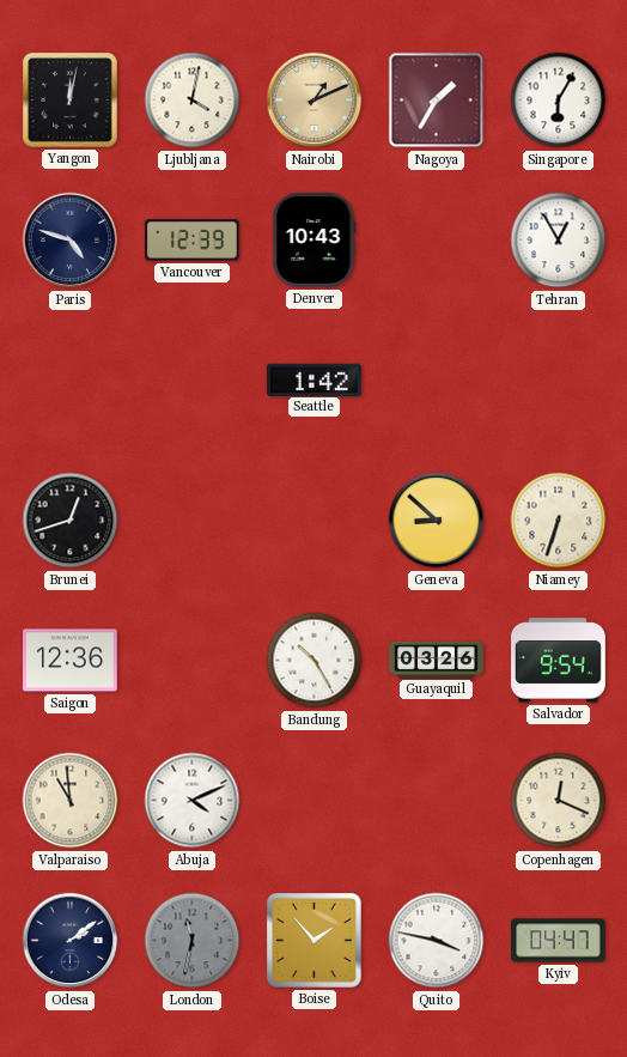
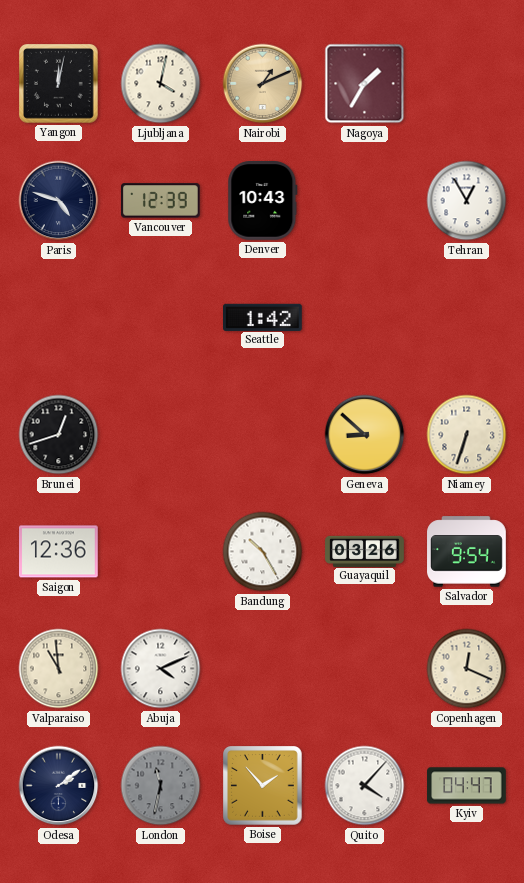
Singapore: 6:05 -> none (559, 101)
Quito: 3:47 -> 4:07 (365, 786)
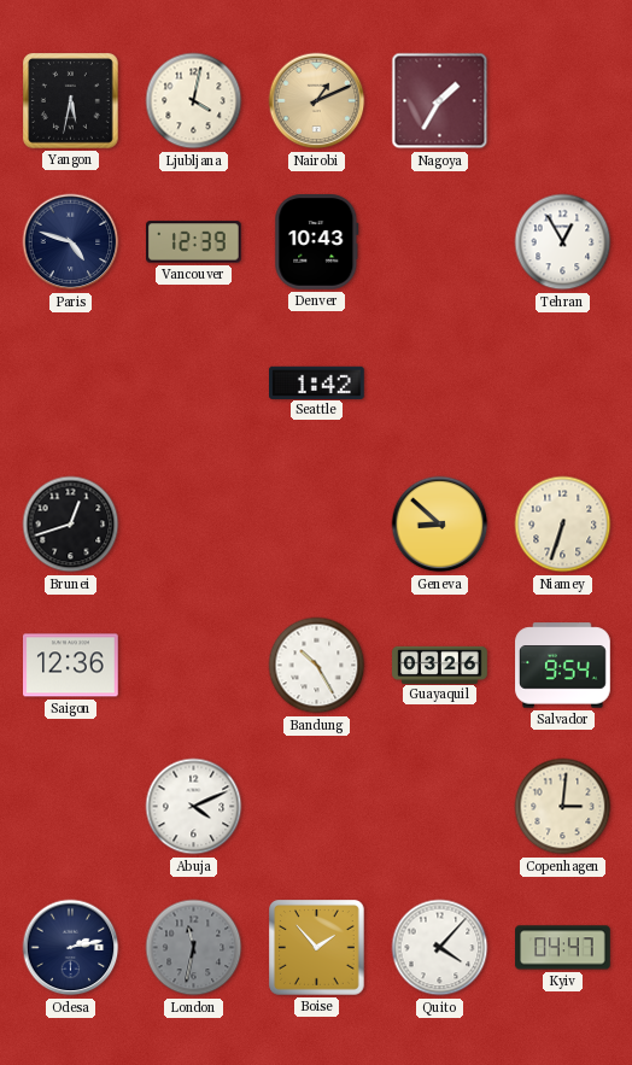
Yangon: 12:02 -> 5:32 (71, 101)
Valparaiso: 10:59 -> none (59, 669)
Copenhagen: 12:19 -> 3:01 (563, 807)
Odesa: 2:09 -> 2:13 (71, 948)
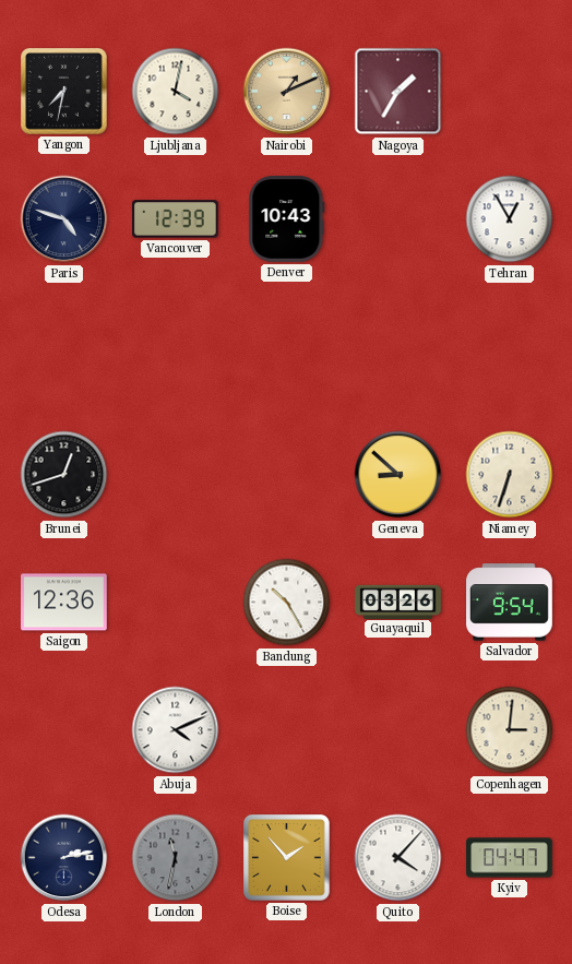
Yangon: 5:32 -> 7:32 (64, 92)
Seattle: 1:42 -> none (317, 382)
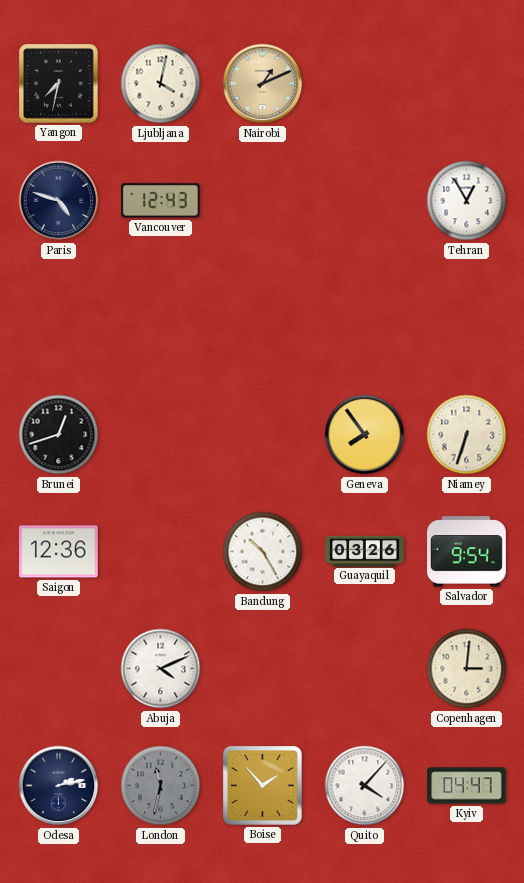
Nagoya: 1:35 -> none (398, 92)
Vancouver: 12:39 -> 12:43 (161, 201)
Denver: 10:43 -> none (287, 219)
Geneva: 8:52 -> 7:54 (365, 435)
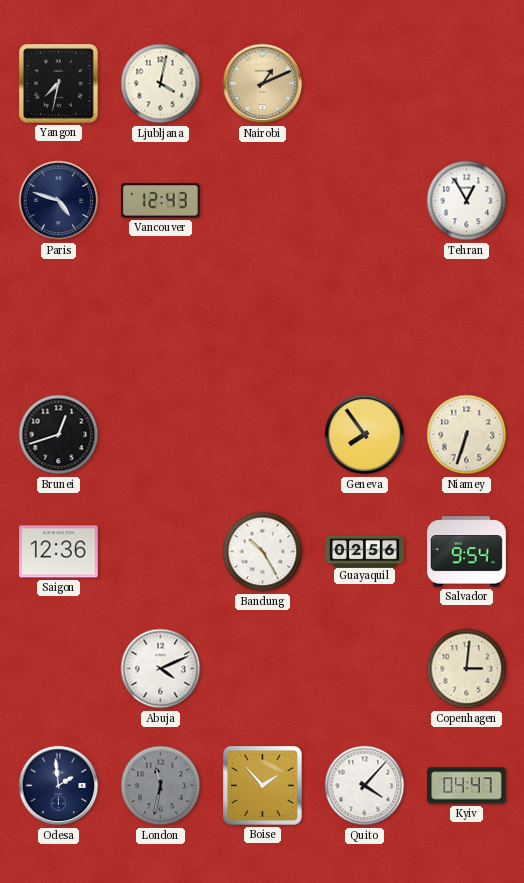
Guayaquil: 03:26 -> 02:56 (365, 551)
Odesa: 2:13 -> 1:59 (59, 786)
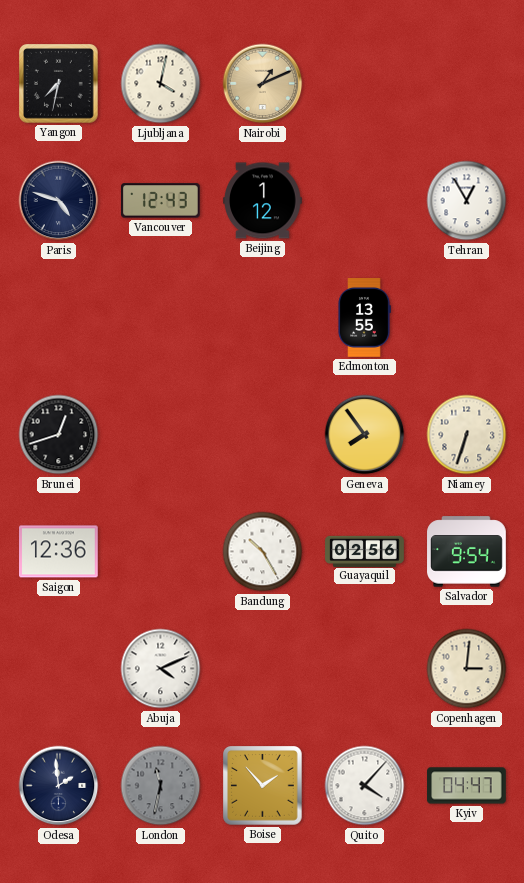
Beijing: none -> 1:12 (263, 201)
Edmonton: none -> 13:55 (364, 318)
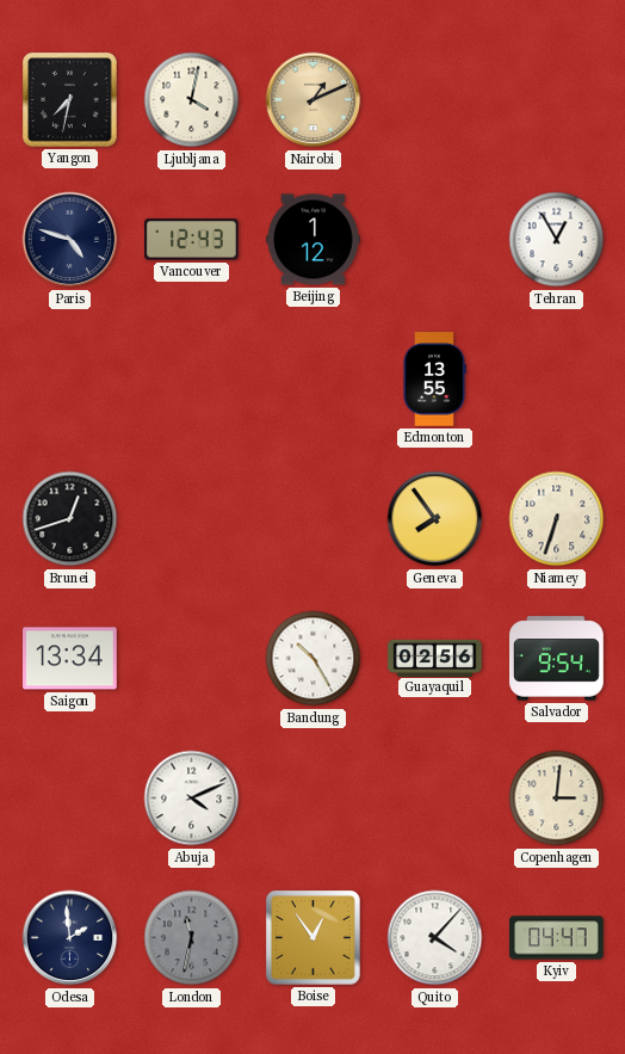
Saigon: 12:36 -> 13:34 (70, 659)
Boise: 1:53 -> 12:54 (314, 938)
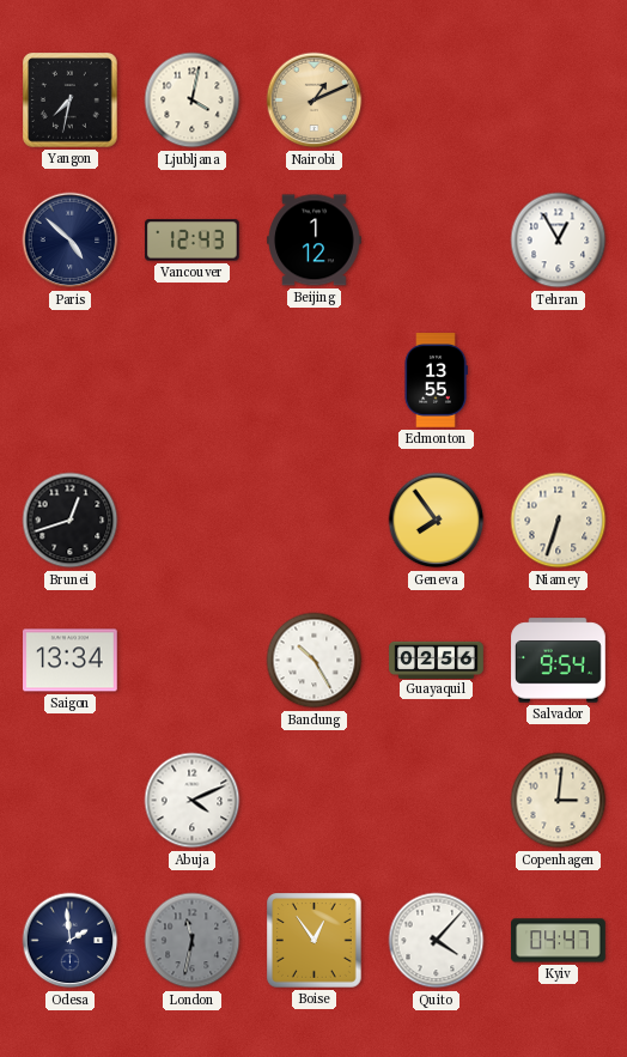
Paris: 4:48 -> 4:52 (71, 241)
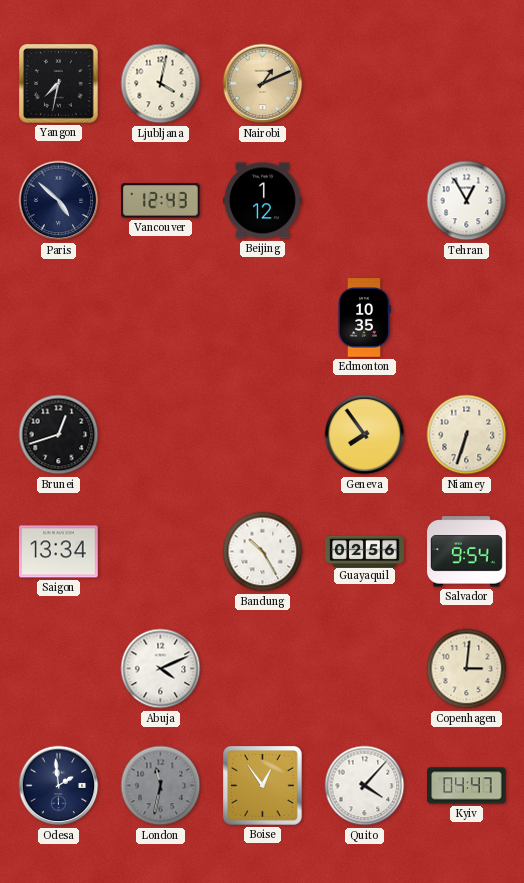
Edmonton: 13:55 -> 10:35 (364, 318)
